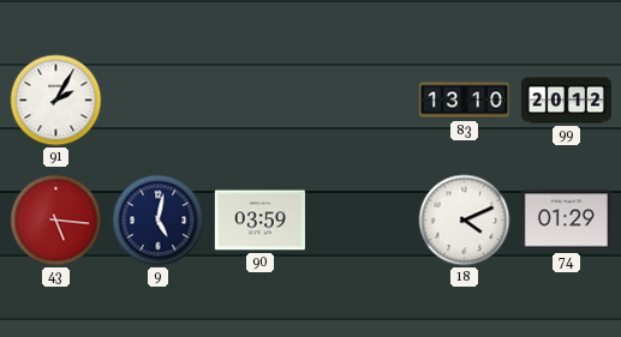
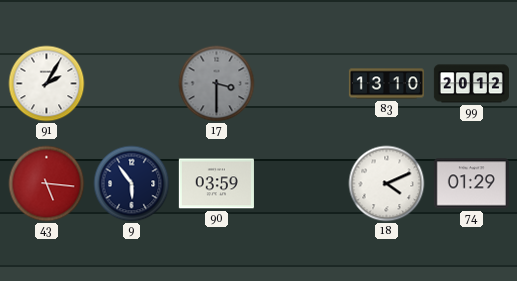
17: none -> 3:30 (217, 84)
9: 5:02 -> 5:54 (132, 184)
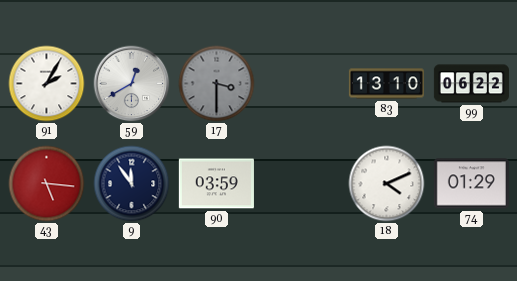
59: none -> 12:40 (132, 84)
99: 20:12 -> 06:22 (471, 84)
9: 5:54 -> 11:54 (132, 184)
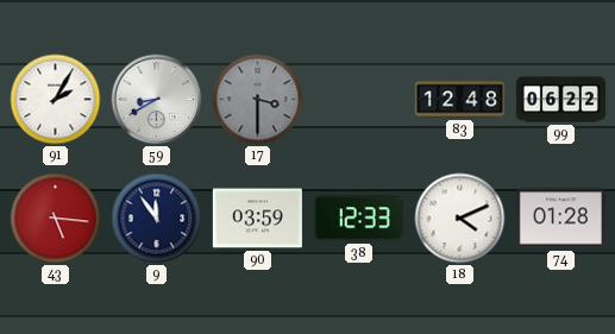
59: 12:40 -> 8:40 (157, 100)
83: 13:10 -> 12:48 (459, 100)
38: none -> 12:33 (358, 219)
74: 01:29 -> 01:28 (560, 219)
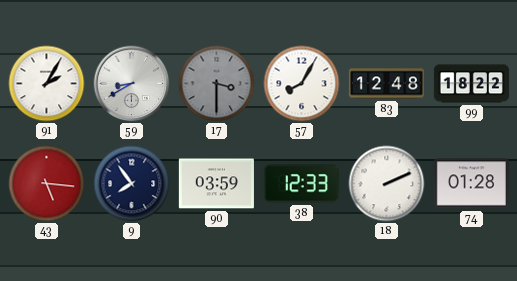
57: none -> 8:05 (302, 84)
99: 06:22 -> 18:22 (471, 84)
9: 11:54 -> 7:54 (132, 184)
18: 4:11 -> 2:11 (387, 184)
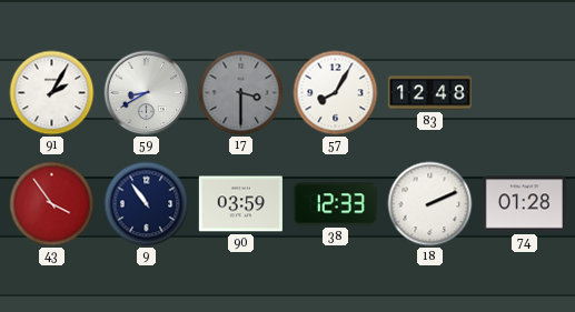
99: 18:22 -> none (471, 84)
43: 5:16 -> 3:54 (52, 204)
9: 7:54 -> 10:54 (147, 204)
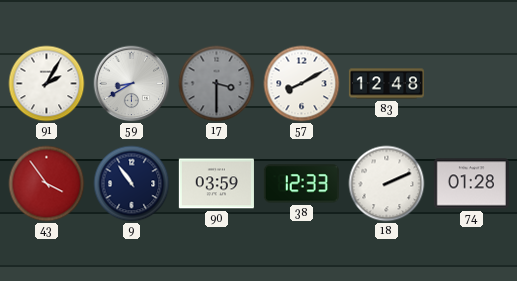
57: 8:05 -> 8:10 (302, 84)
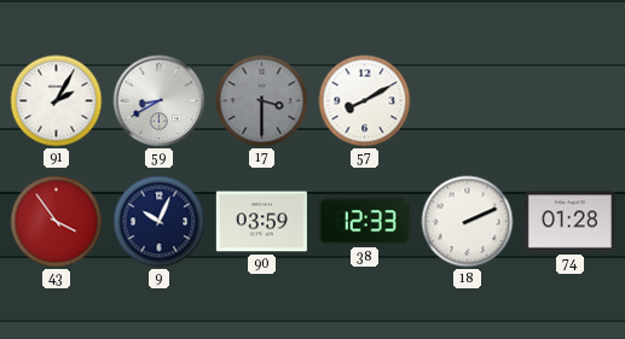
83: 12:48 -> none (386, 84)
9: 10:54 -> 10:04 (160, 222)
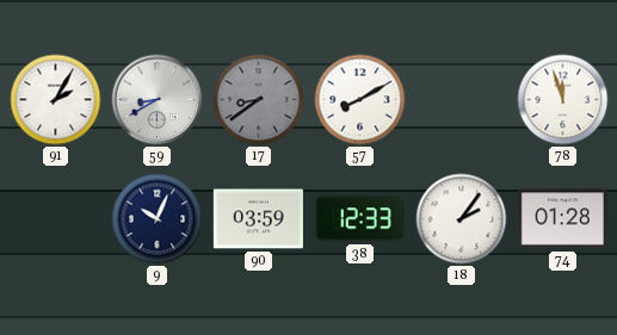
17: 3:30 -> 8:39 (259, 100)
78: none -> 11:57 (563, 100)
43: 3:54 -> none (57, 222)
18: 2:11 -> 2:06 (462, 219)
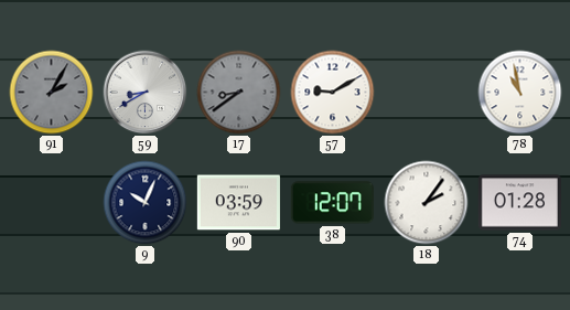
91 dial: white -> grey (52, 93)
57: 8:10 -> 9:10 (333, 93)
78: 11:57 -> 10:58 (520, 93)
38: 12:33 -> 12:07 (332, 203)
